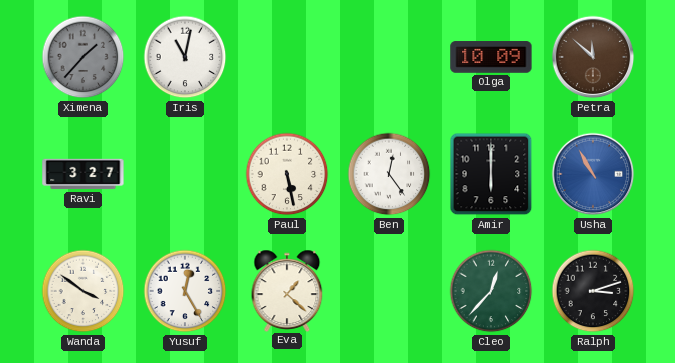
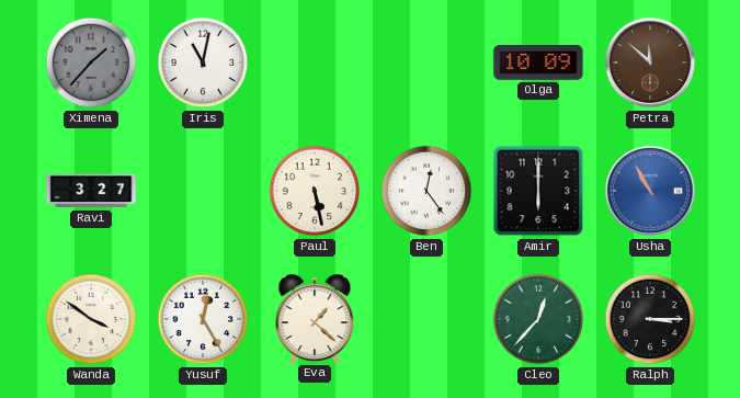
Ralph: 3:12 -> 3:15 (650, 319)
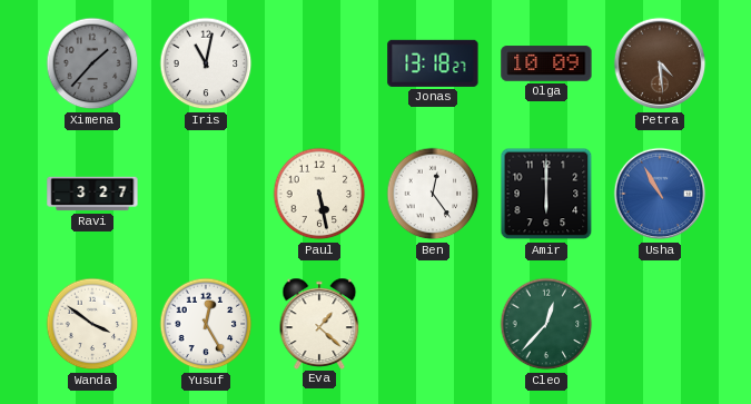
Jonas: none -> 13:18 (433, 63)
Petra: 11:52 -> 4:29 (660, 63)
Ralph: 3:15 -> none (650, 319)
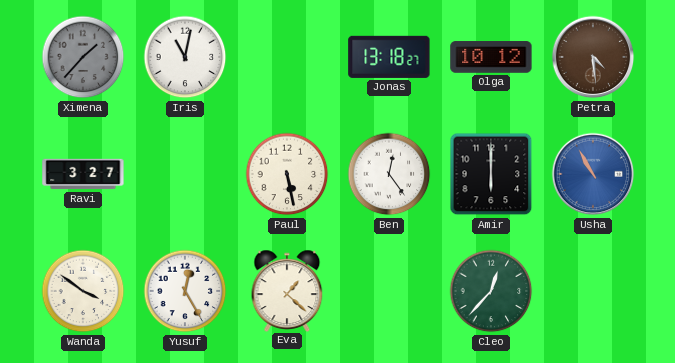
Olga: 10:09 -> 10:12 (491, 57)
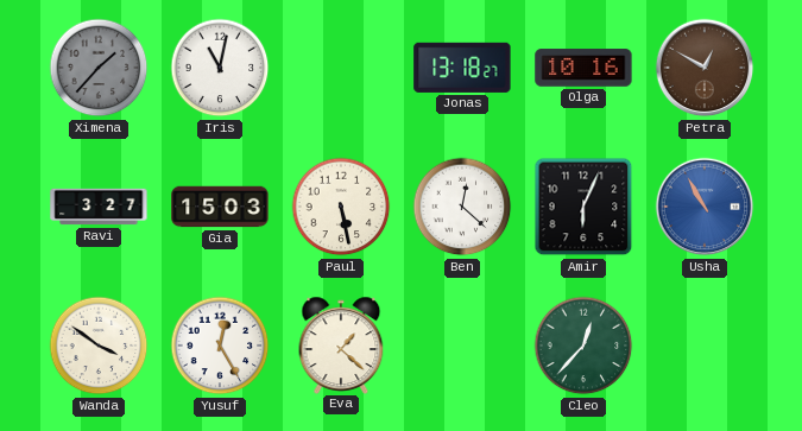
Olga: 10:12 -> 10:16 (583, 68)
Petra: 4:29 -> 12:50 (705, 68)
Gia: none -> 15:03 (220, 207)
Ben: 12:24 -> 12:22 (462, 207)
Amir: 6:00 -> 6:04 (583, 207)
